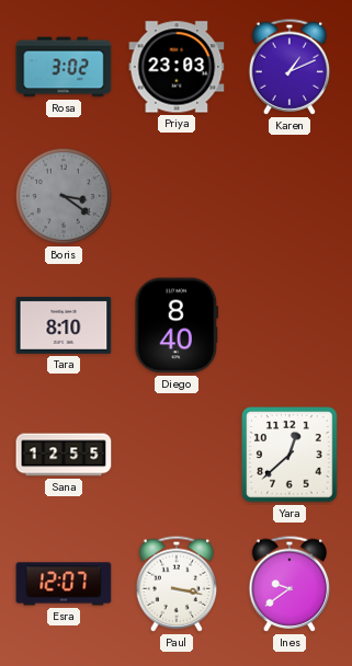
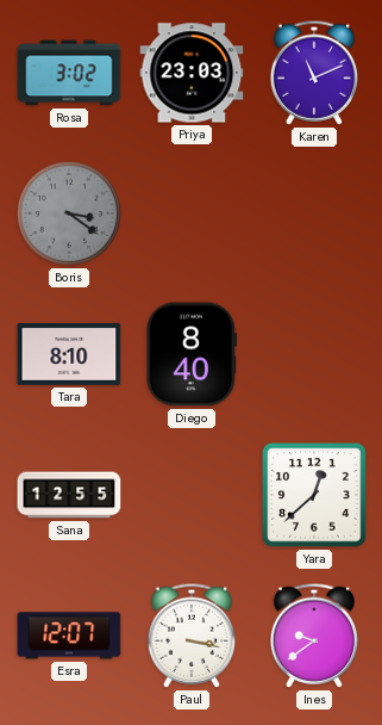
Karen: 1:11 -> 11:11 (314, 73)
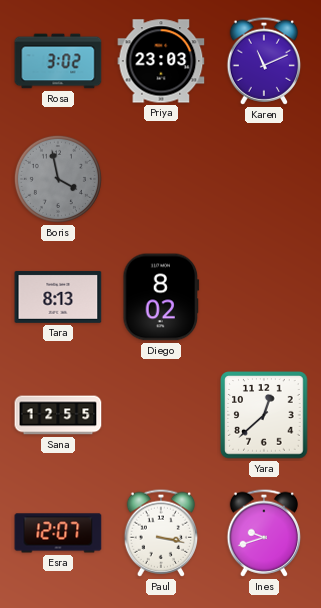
Boris: 3:21 -> 3:58 (58, 179)
Tara: 8:10 -> 8:13 (58, 297)
Diego: 8:40 -> 8:02 (161, 297)
Ines: 9:39 -> 9:42 (264, 533)
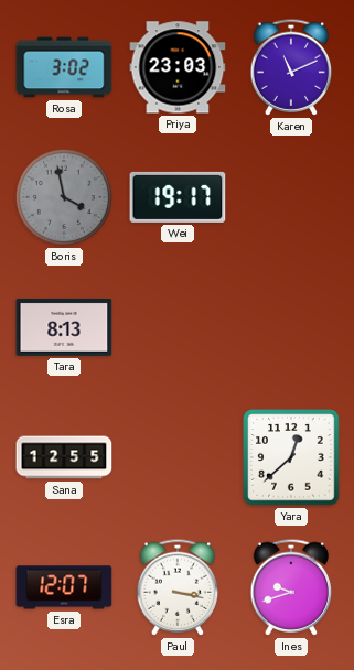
Wei: none -> 19:17 (178, 197)
Diego: 8:02 -> none (161, 297)
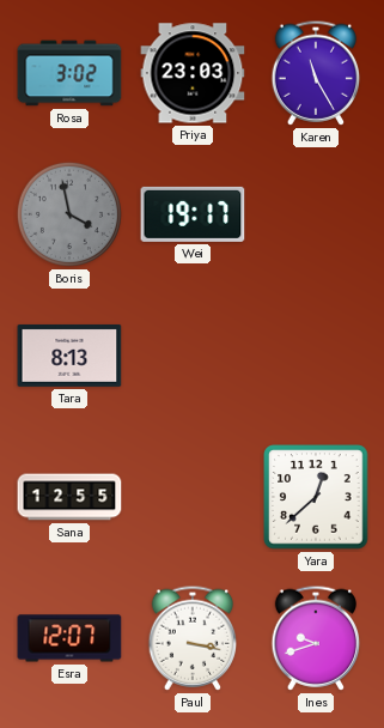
Karen: 11:11 -> 11:25 (316, 73)
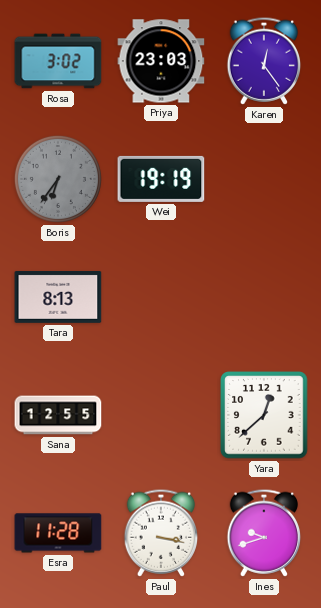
Karen: 11:25 -> 12:24 (264, 61)
Boris: 3:58 -> 6:36 (58, 179)
Wei: 19:17 -> 19:19 (161, 179)
Esra: 12:07 -> 11:28 (58, 533)
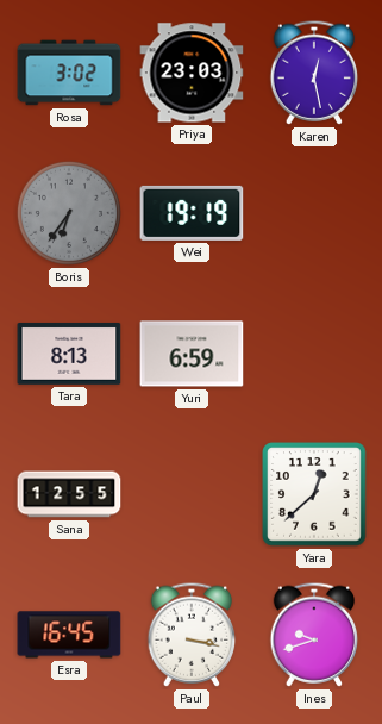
Karen: 12:24 -> 12:28 (314, 73)
Yuri: none -> 6:59 (192, 354)
Esra: 11:28 -> 16:45 (69, 635)
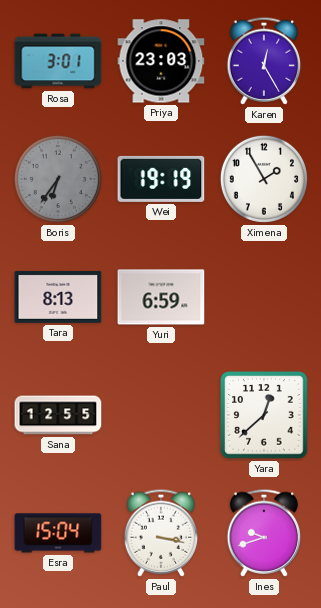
Rosa: 3:02 -> 3:01 (58, 61)
Karen: 12:28 -> 12:25 (264, 61)
Ximena: none -> 1:55 (264, 179)
Esra: 16:45 -> 15:04 (58, 533)
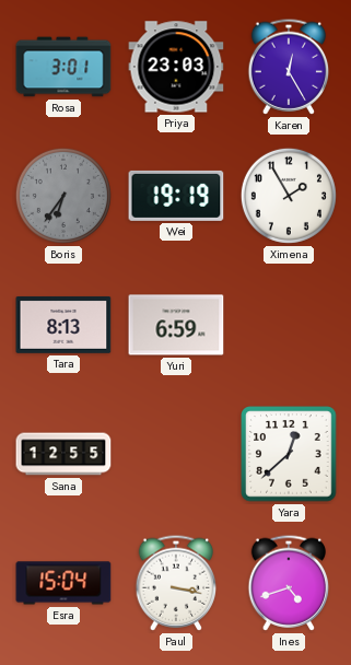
Ines: 9:42 -> 4:42 (289, 583)
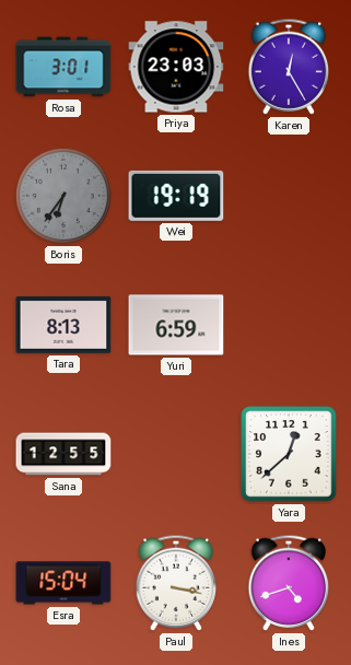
Ximena: 1:55 -> none (289, 196)
